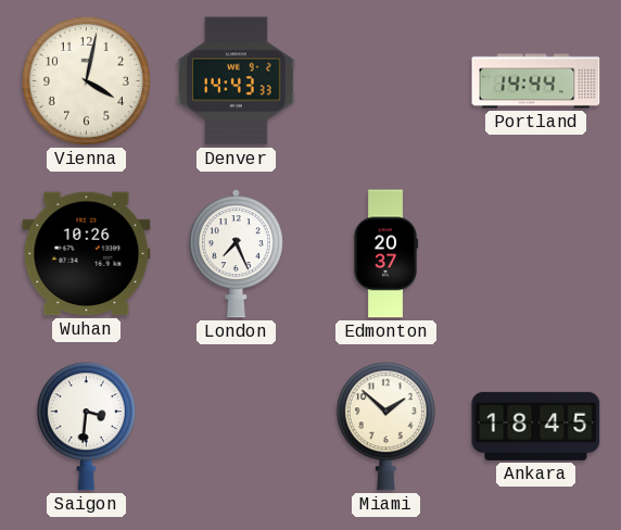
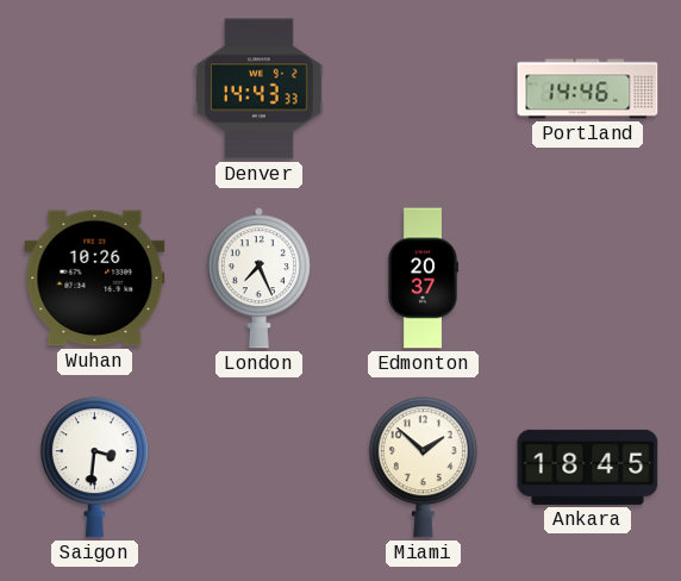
Vienna: 4:02 -> none (86, 80)
Portland: 14:44 -> 14:46 (588, 89)
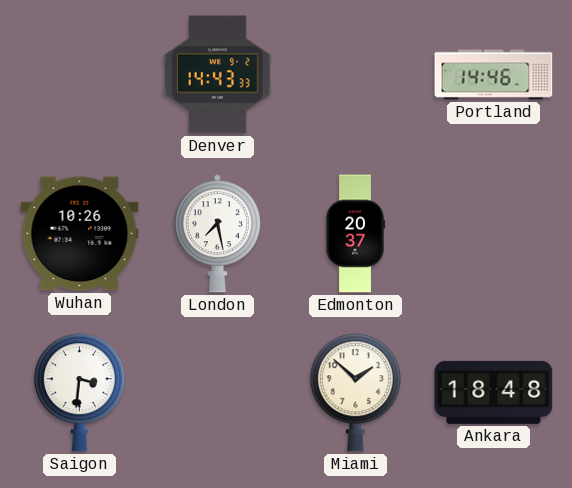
London: 7:26 -> 7:28 (217, 234)
Ankara: 18:45 -> 18:48 (494, 392)
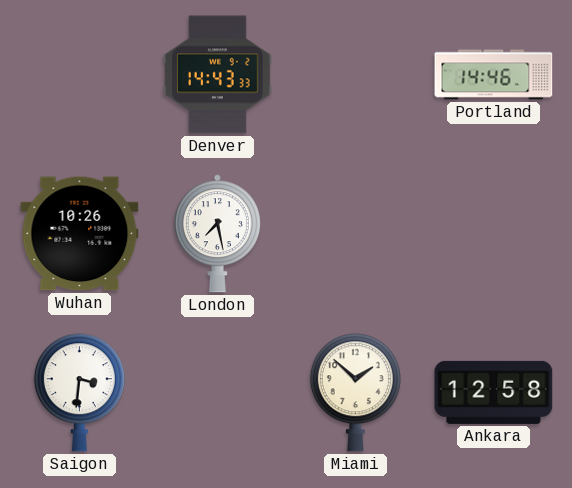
Edmonton: 20:37 -> none (354, 234)
Ankara: 18:48 -> 12:58 (494, 392)
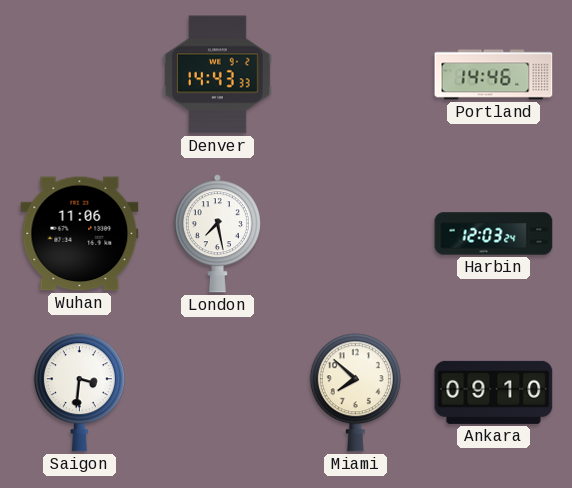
Wuhan: 10:26 -> 11:06 (80, 234)
Harbin: none -> 12:03 (494, 234)
Miami: 1:52 -> 7:52 (355, 393)
Ankara: 12:58 -> 09:10 (494, 392)
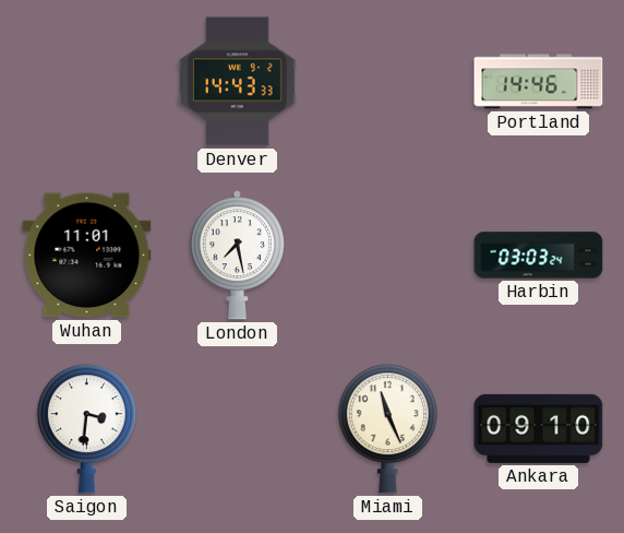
Wuhan: 11:06 -> 11:01 (87, 256)
Harbin: 12:03 -> 03:03 (539, 256)
Miami: 7:52 -> 11:26 (387, 429)
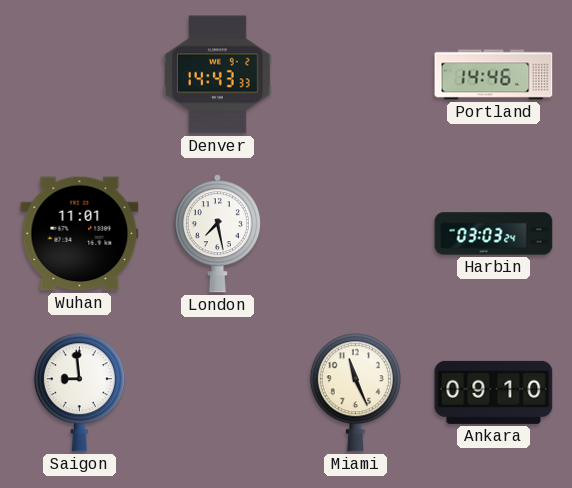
Saigon: 3:31 -> 8:59 (79, 393)
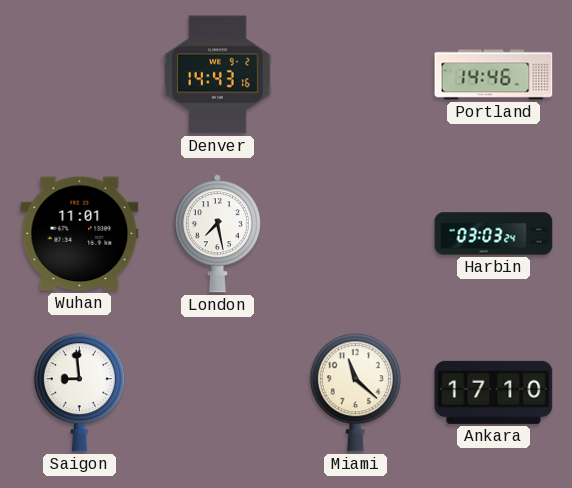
Denver: 14:43:33 -> 14:43:16 (218, 75)
Miami: 11:26 -> 11:22 (355, 393)
Ankara: 09:10 -> 17:10 (494, 392)
